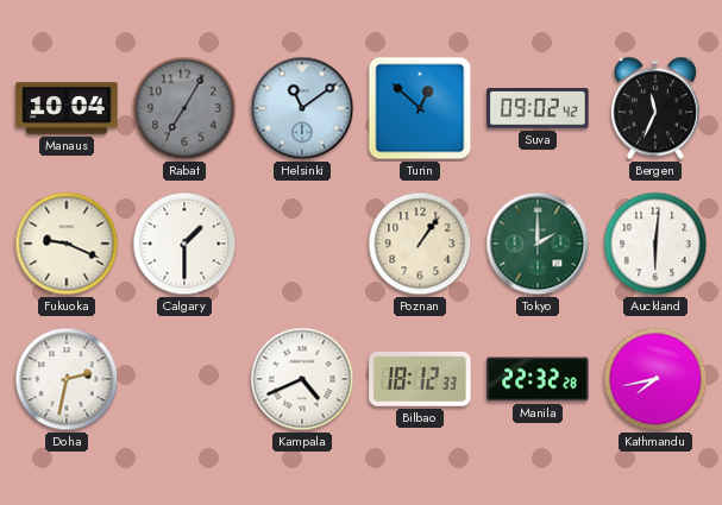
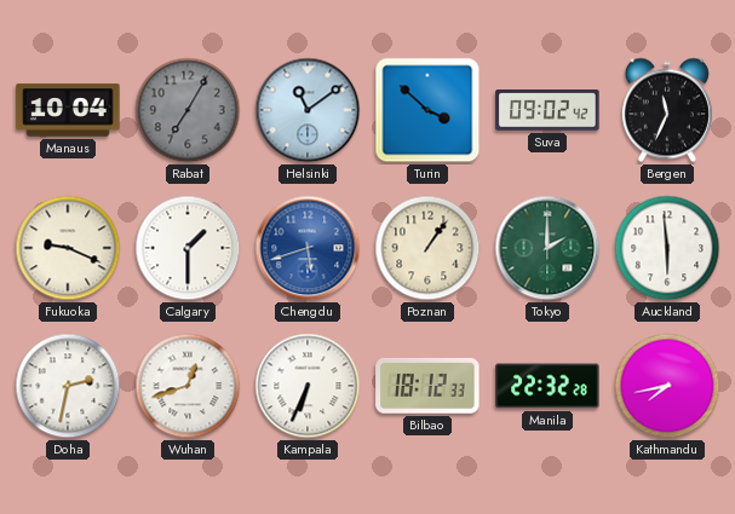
Turin: 12:52 -> 3:52 (427, 110)
Chengdu: none -> 5:42 (308, 248)
Auckland: 6:01 -> 5:59 (667, 248)
Wuhan: none -> 12:42 (188, 386)
Kampala: 4:41 -> 6:34 (308, 386)
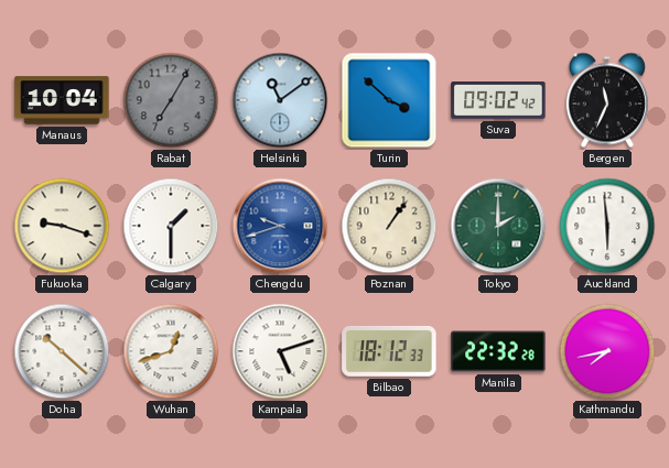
Fukuoka: 9:19 -> 9:18 (62, 226)
Chengdu: 5:42 -> 9:42 (280, 226)
Doha: 2:32 -> 10:22 (62, 351)
Kampala: 6:34 -> 5:12 (280, 351)
